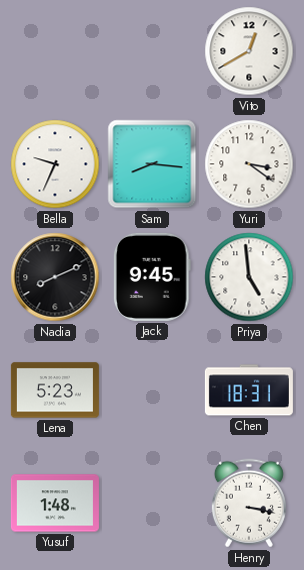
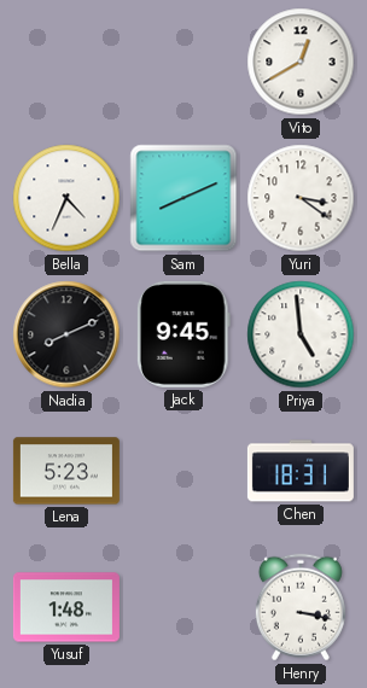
Bella: 9:34 -> 4:34 (66, 198)
Sam: 8:16 -> 8:11 (183, 198)
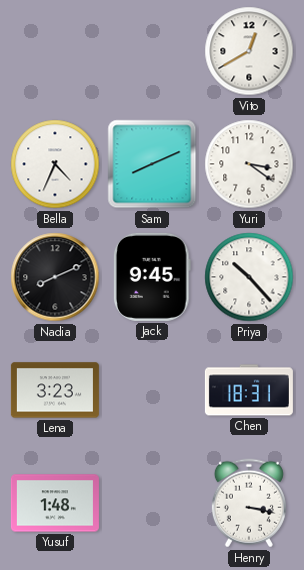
Priya: 4:59 -> 10:23 (249, 277)
Lena: 5:23 -> 3:23 (55, 390)
